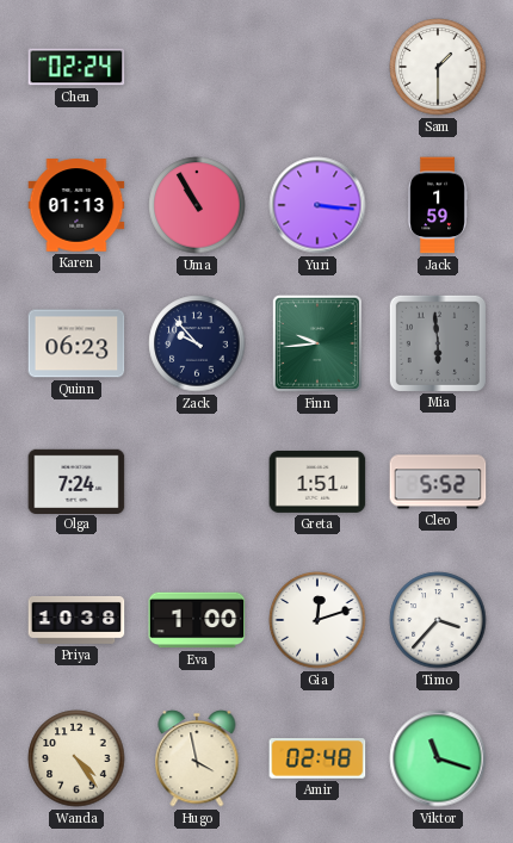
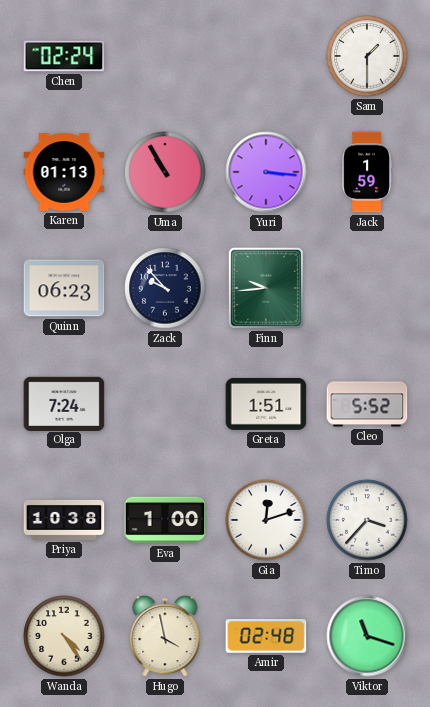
Mia: 5:59 -> none (437, 342)
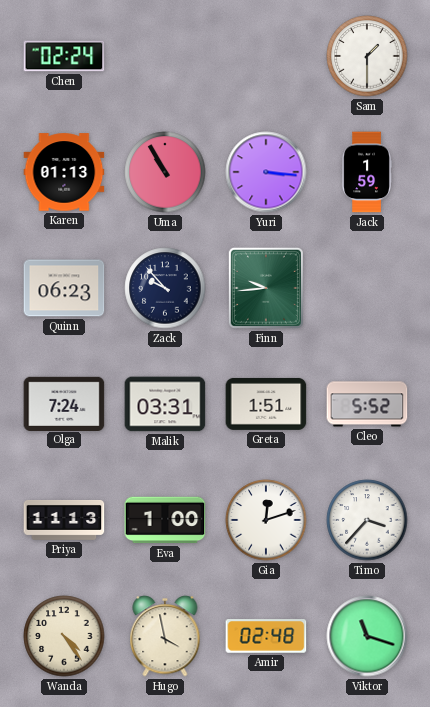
Malik: none -> 03:31 (165, 404)
Priya: 10:38 -> 11:13 (64, 520)
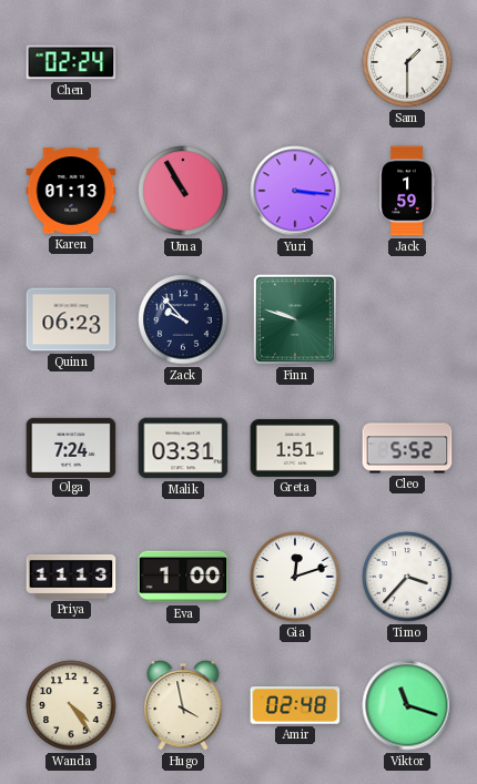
Finn: 9:44 -> 9:48 (295, 319)
